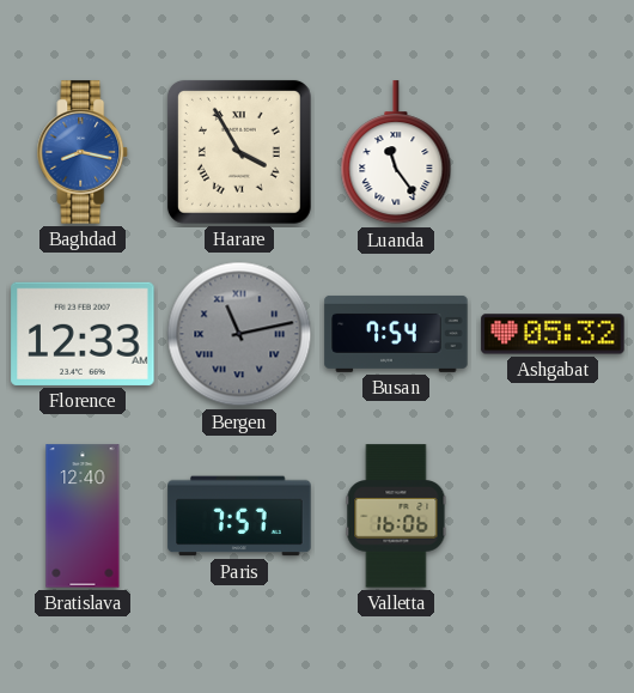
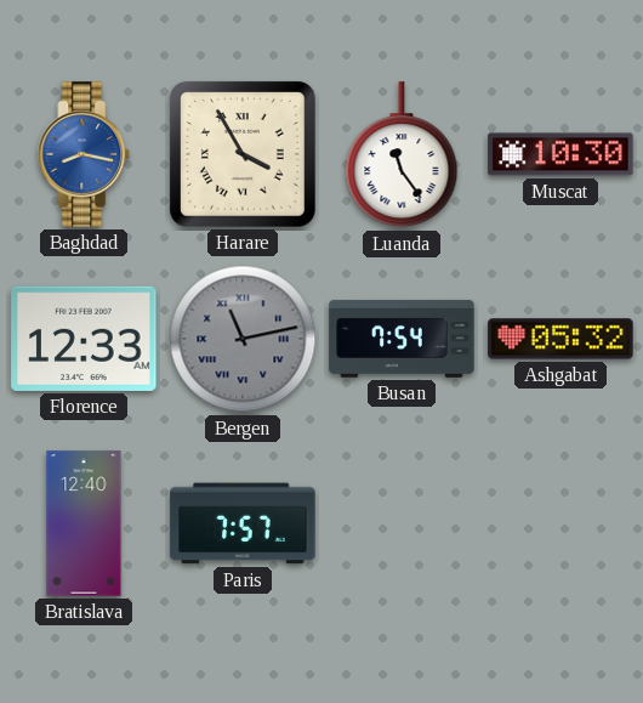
Muscat: none -> 10:30 (561, 154)
Valletta: 16:06 -> none (396, 516)
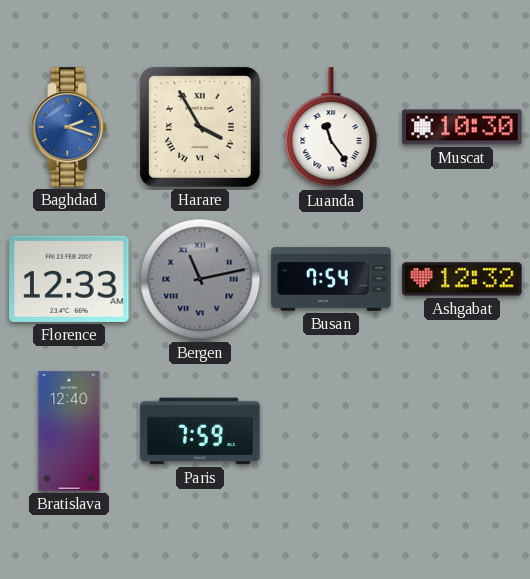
Baghdad: 8:17 -> 2:18 (69, 127)
Ashgabat: 05:32 -> 12:32 (462, 279)
Paris: 7:57 -> 7:59 (200, 431)
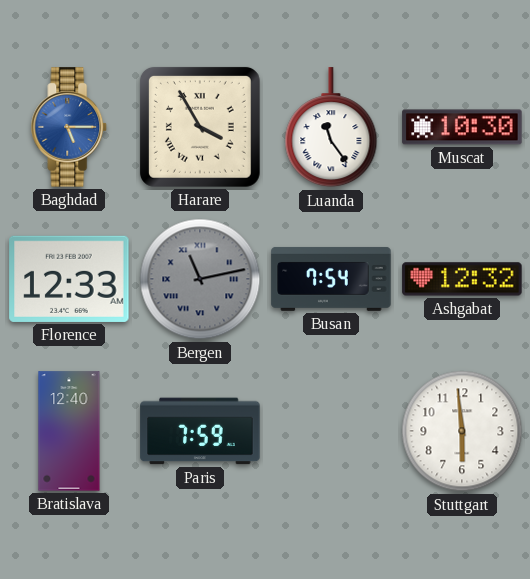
Baghdad: 2:18 -> 5:15 (69, 127)
Stuttgart: none -> 5:59 (462, 431)
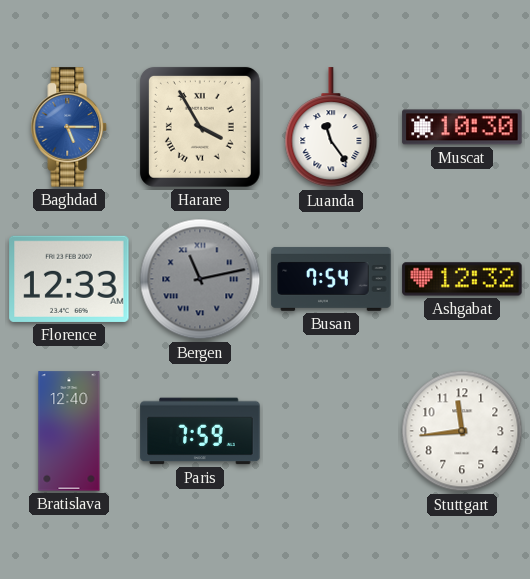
Stuttgart: 5:59 -> 11:44 (462, 431)
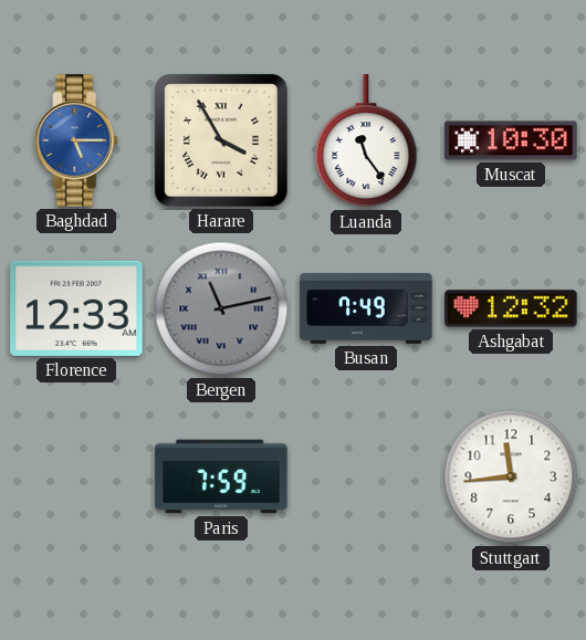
Busan: 7:54 -> 7:49 (366, 308)
Bratislava: 12:40 -> none (69, 431)
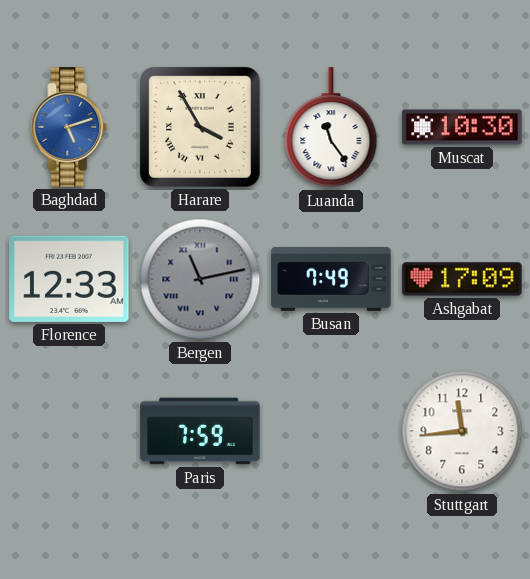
Baghdad: 5:15 -> 5:12 (69, 127)
Ashgabat: 12:32 -> 17:09 (462, 279)
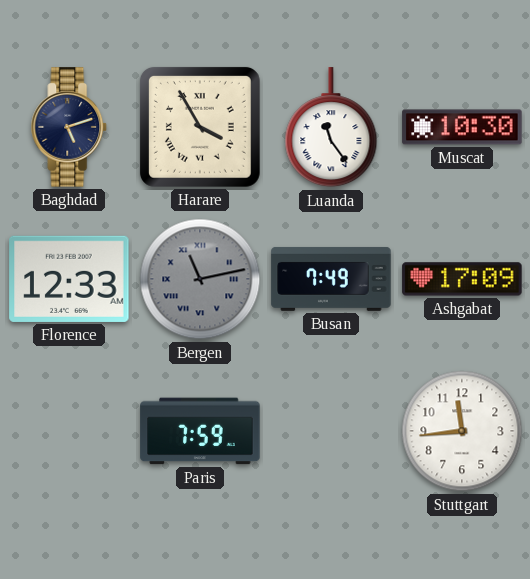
Baghdad dial: blue -> navy (69, 127)
